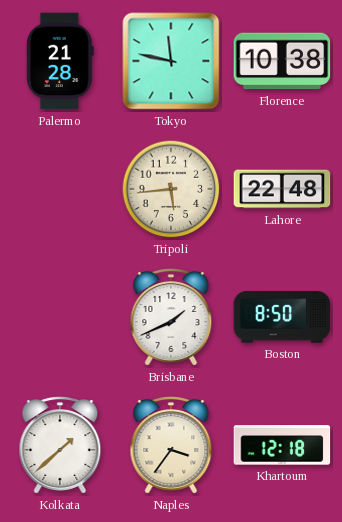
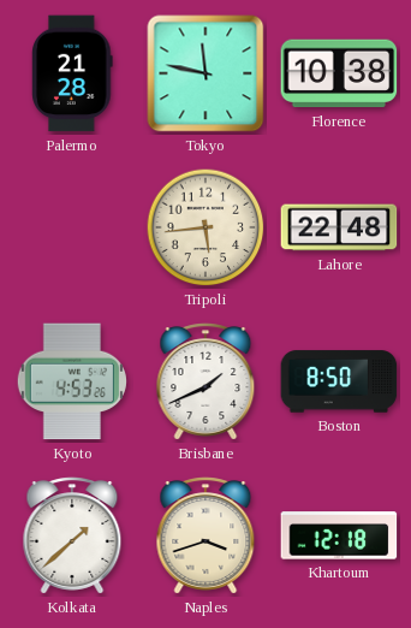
Kyoto: none -> 4:53 (72, 381)
Naples: 3:36 -> 3:42 (205, 535)
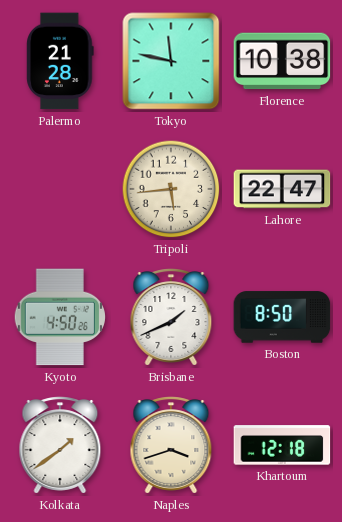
Lahore: 22:48 -> 22:47 (282, 189)
Kyoto: 4:53 -> 4:50 (60, 317)
Kolkata: 1:38 -> 1:39 (60, 445)
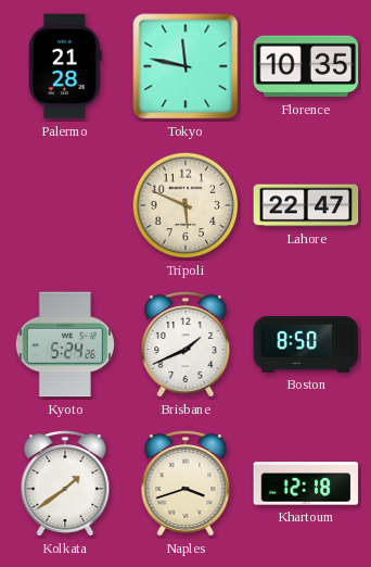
Florence: 10:38 -> 10:35 (306, 66)
Tripoli: 5:44 -> 5:49 (185, 205)
Kyoto: 4:50 -> 5:24 (65, 344)
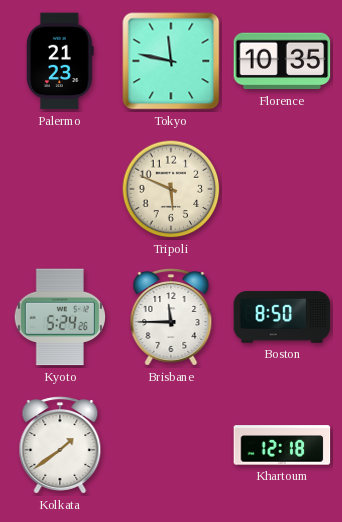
Palermo: 21:28 -> 21:23 (60, 61)
Lahore: 22:47 -> none (306, 205)
Brisbane: 1:41 -> 11:45 (171, 317)
Naples: 3:42 -> none (185, 483)
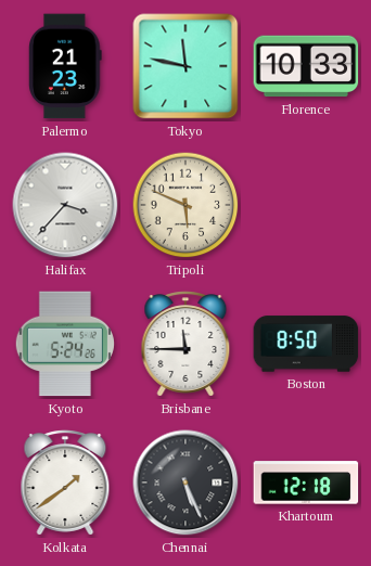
Florence: 10:35 -> 10:33 (306, 66)
Halifax: none -> 3:37 (65, 205)
Chennai: none -> 5:26 (185, 483)
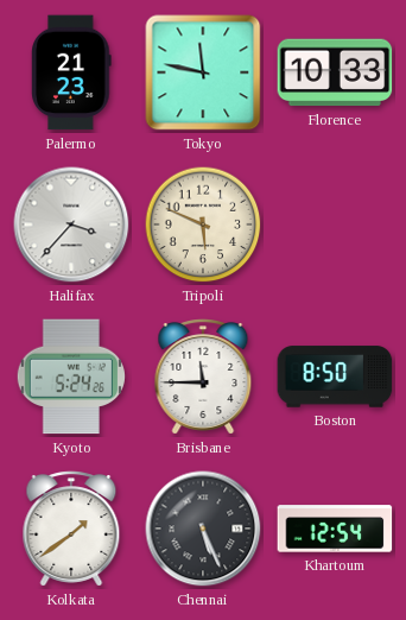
Khartoum: 12:18 -> 12:54 (335, 529)
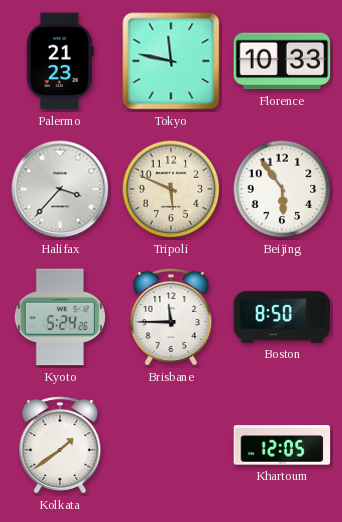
Beijing: none -> 5:54 (282, 189)
Chennai: 5:26 -> none (203, 529)
Khartoum: 12:54 -> 12:05 (282, 445)
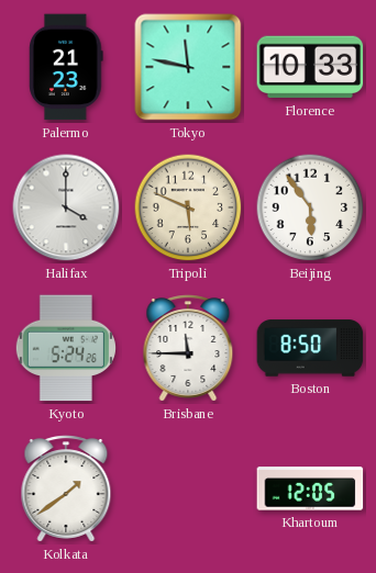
Halifax: 3:37 -> 4:00 (66, 207)
